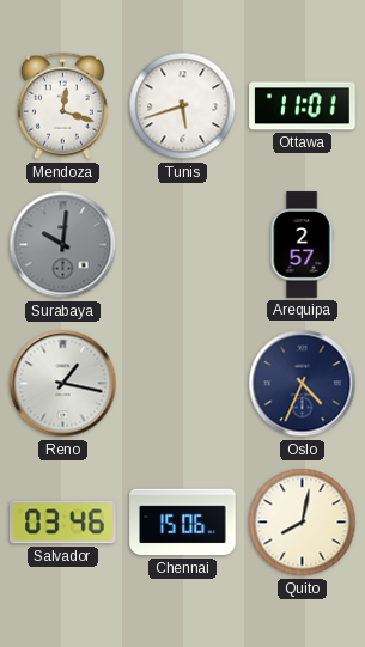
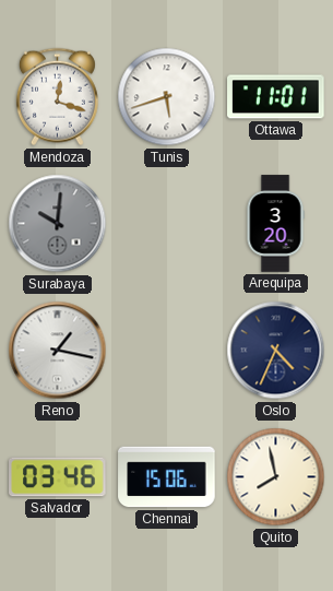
Arequipa: 2:57 -> 3:20 (275, 224)
Quito: 8:02 -> 7:58 (276, 477)
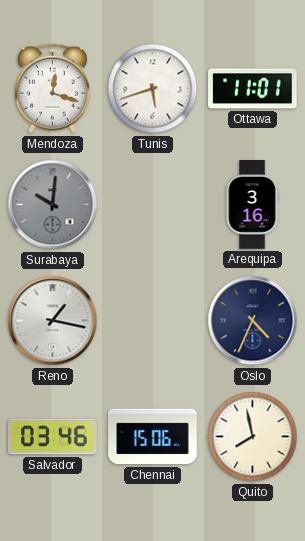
Arequipa: 3:20 -> 3:16 (252, 205)
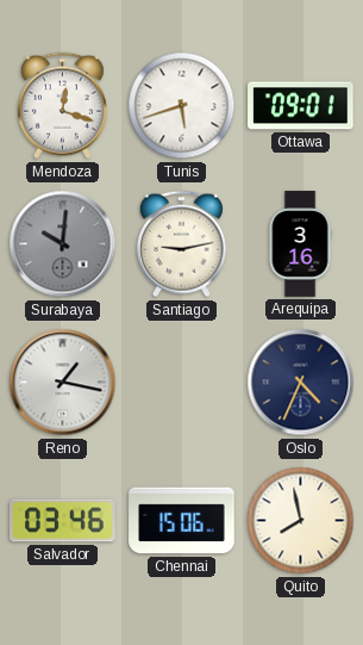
Ottawa: 11:01 -> 09:01 (301, 106)
Santiago: none -> 9:13 (181, 244)
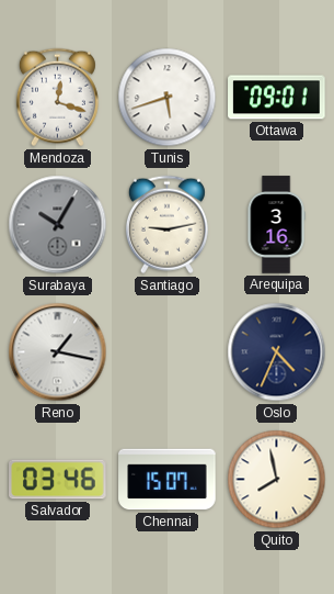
Surabaya: 10:01 -> 10:05 (58, 225)
Chennai: 15:06 -> 15:07 (168, 480)
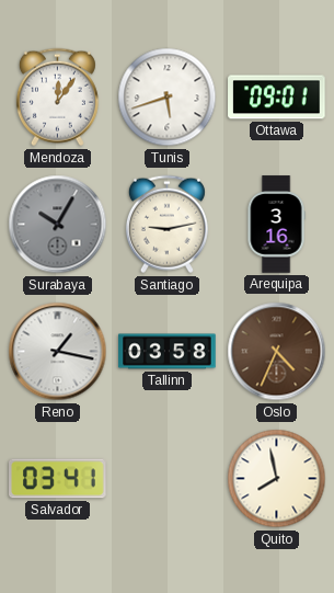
Mendoza: 12:18 -> 12:06 (57, 98)
Tallinn: none -> 03:58 (168, 352)
Oslo dial: navy -> brown (277, 352)
Salvador: 03:46 -> 03:41 (58, 479)
Chennai: 15:07 -> none (168, 480)
